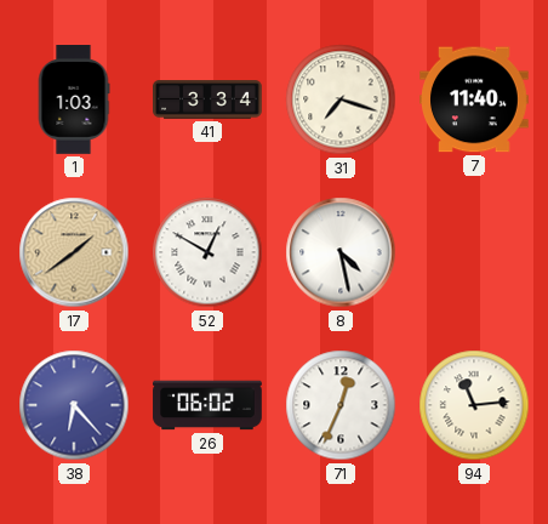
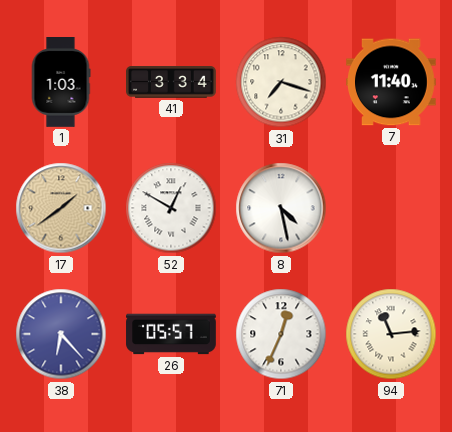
26: 06:02 -> 05:57 (171, 334)
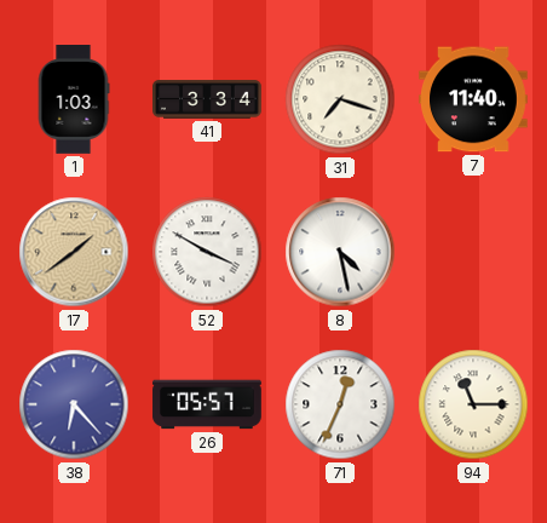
52: 12:50 -> 3:50 (207, 252)
94: 11:14 -> 11:15 (473, 404)
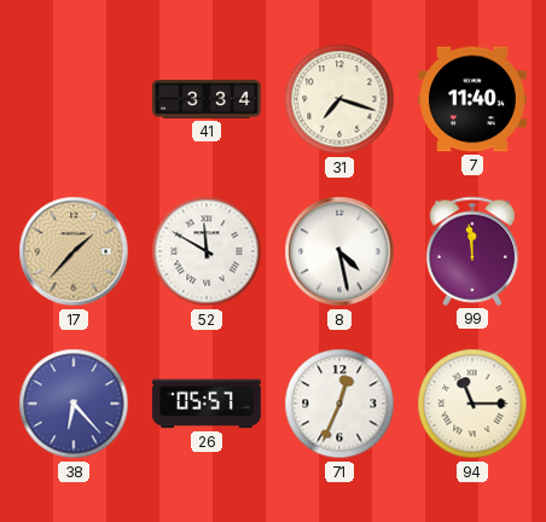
1: 1:03 -> none (74, 100)
17: 1:39 -> 1:37 (74, 251)
52: 3:50 -> 11:50 (207, 251)
99: none -> 11:59 (471, 251)
